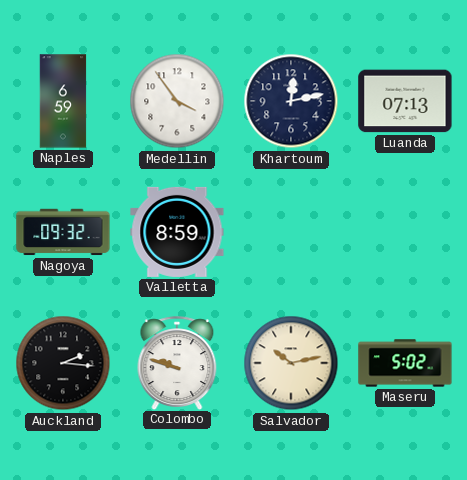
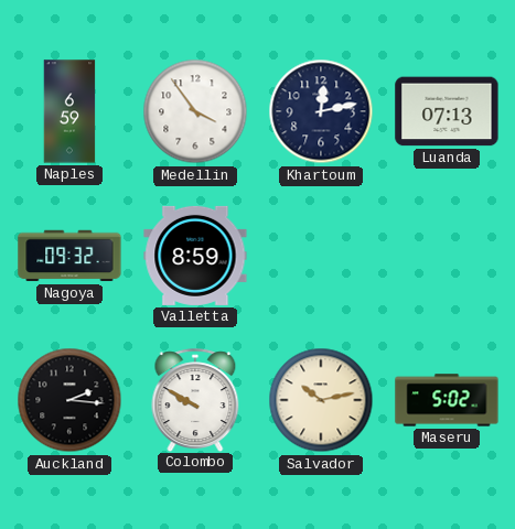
Colombo: 9:48 -> 9:50 (195, 400)
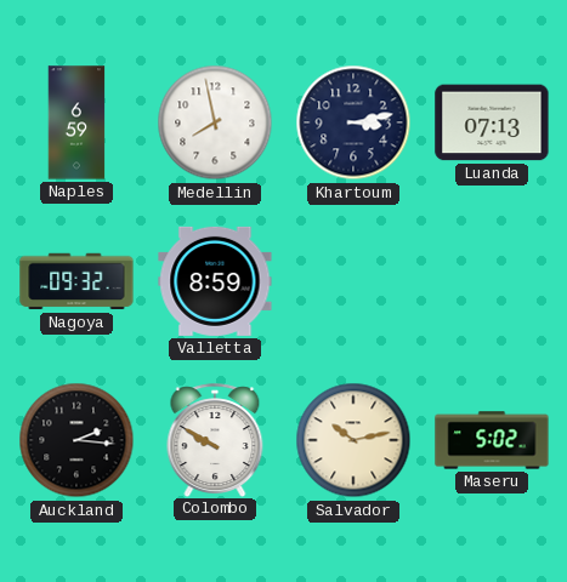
Medellin: 3:54 -> 7:58 (215, 122)
Khartoum: 12:13 -> 3:13 (353, 122)
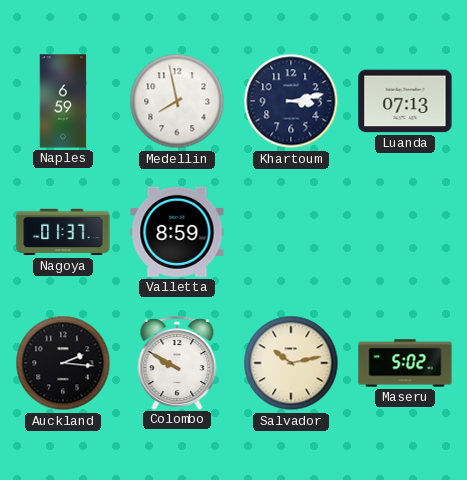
Nagoya: 09:32 -> 01:37 (63, 232)
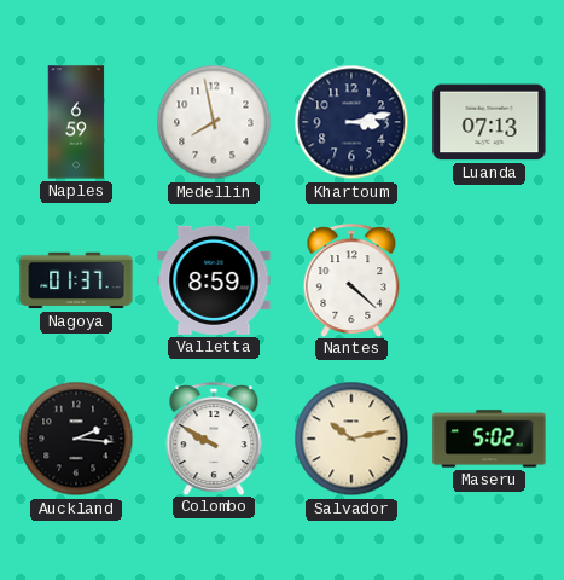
Nantes: none -> 4:22 (351, 280)
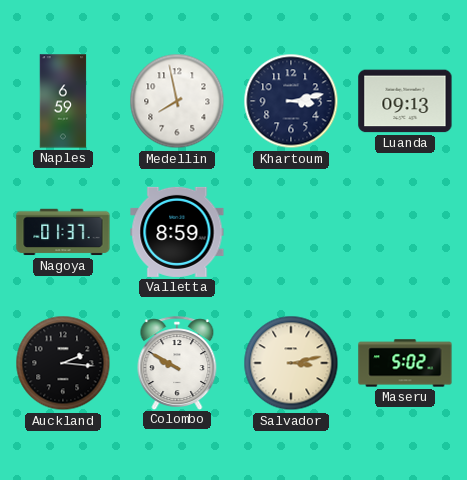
Luanda: 07:13 -> 09:13 (405, 101)
Nantes: 4:22 -> none (351, 280)
Salvador: 10:13 -> 3:13 (291, 363)
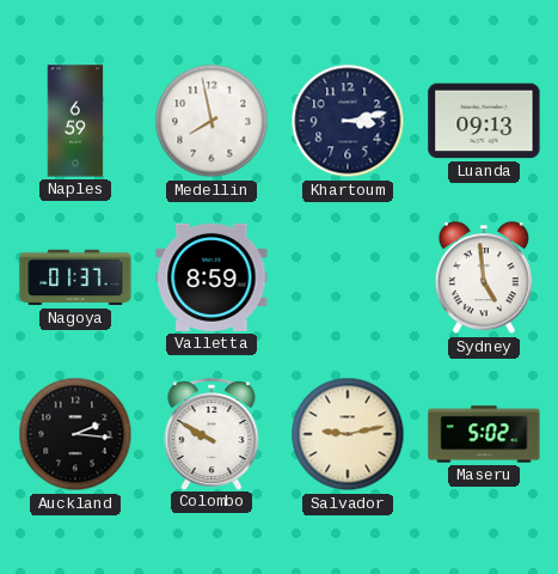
Sydney: none -> 4:59 (484, 279)
Salvador: 3:13 -> 9:13 (348, 434)
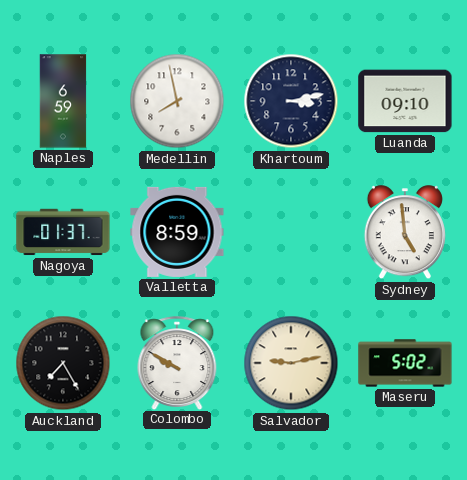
Luanda: 09:13 -> 09:10 (405, 101)
Auckland: 2:16 -> 7:25 (63, 363)
